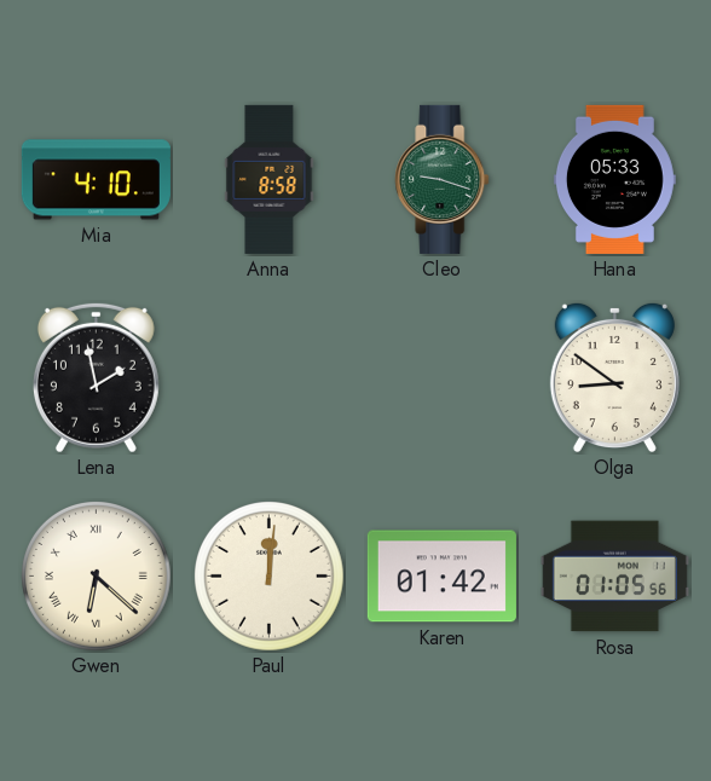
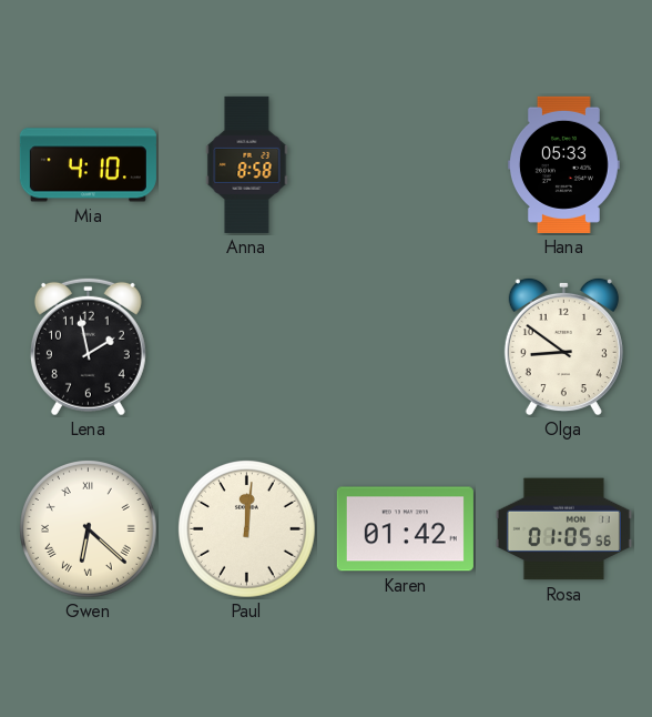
Cleo: 9:18 -> none (443, 179)
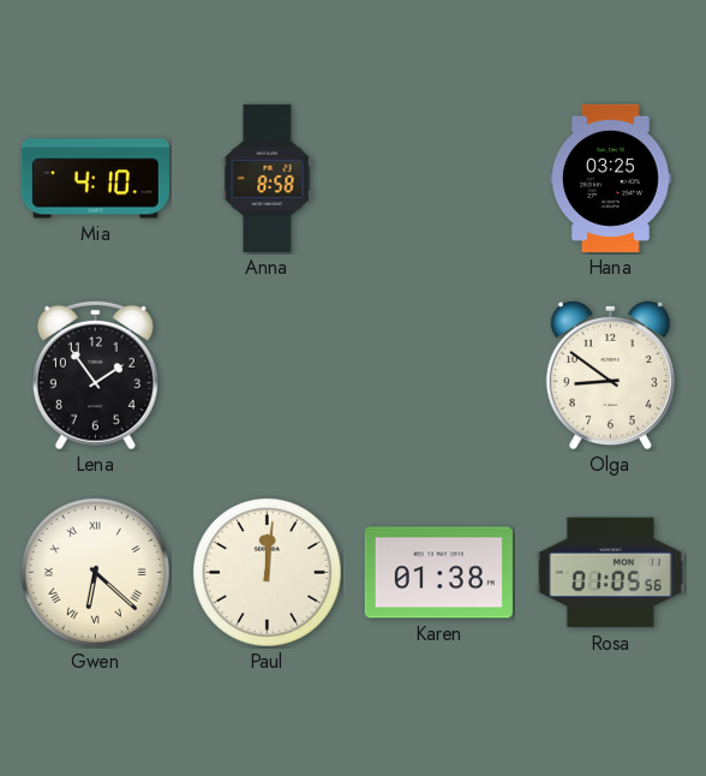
Hana: 05:33 -> 03:25 (610, 178)
Lena: 1:58 -> 1:54 (95, 375)
Karen: 01:42 -> 01:38 (438, 573)
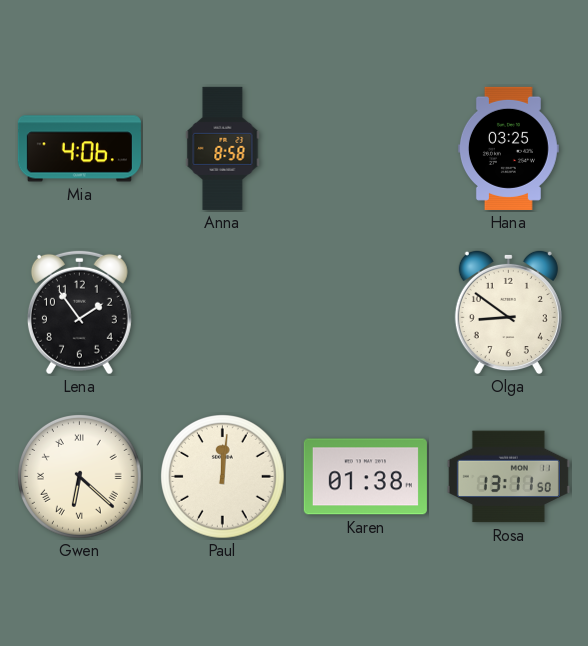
Mia: 4:10 -> 4:06 (79, 149)
Rosa: 01:05 -> 13:11 (508, 477)
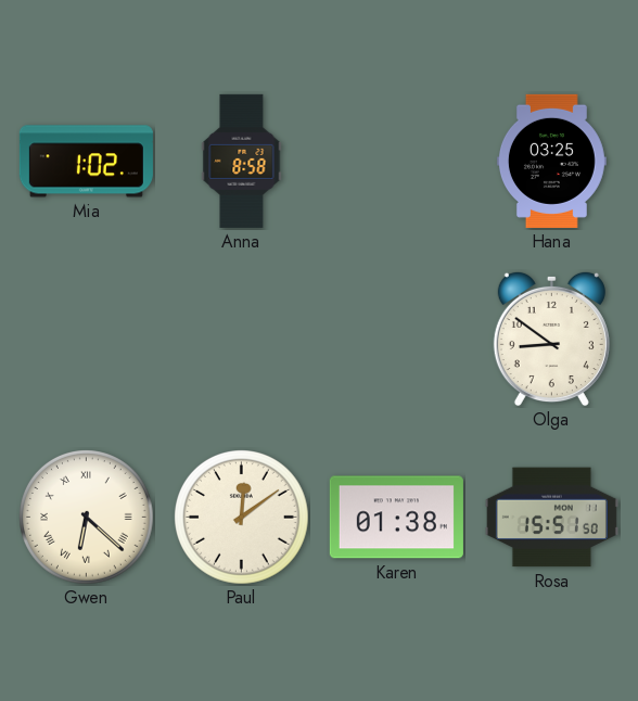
Mia: 4:06 -> 1:02 (86, 162)
Lena: 1:54 -> none (79, 312)
Paul: 12:01 -> 12:09 (242, 518)
Rosa: 13:11 -> 15:51 (551, 518)
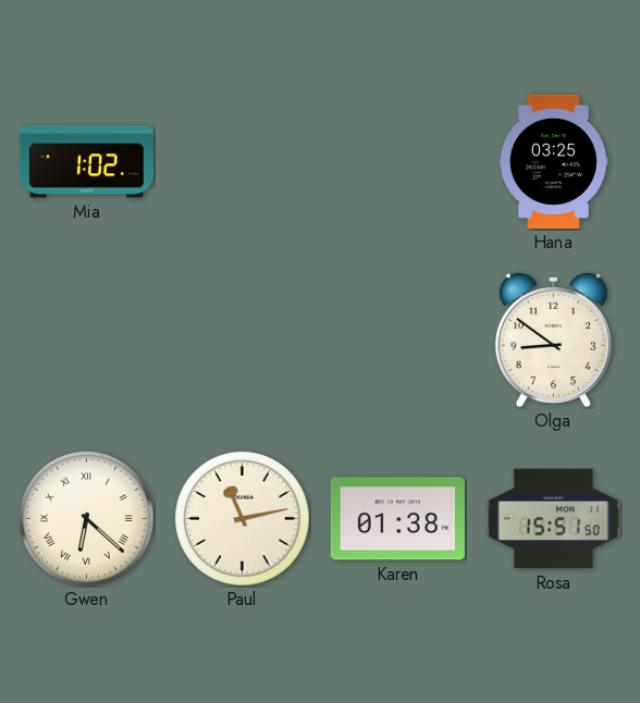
Anna: 8:58 -> none (242, 161)
Paul: 12:09 -> 11:13 (243, 519)
